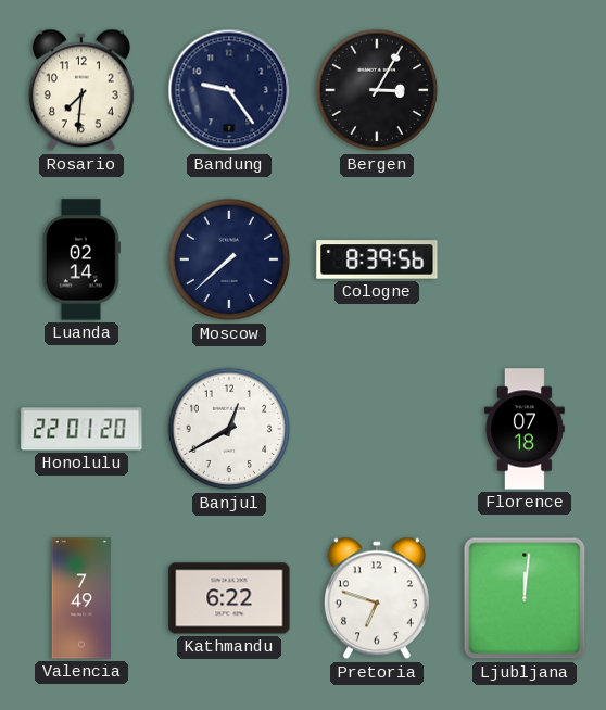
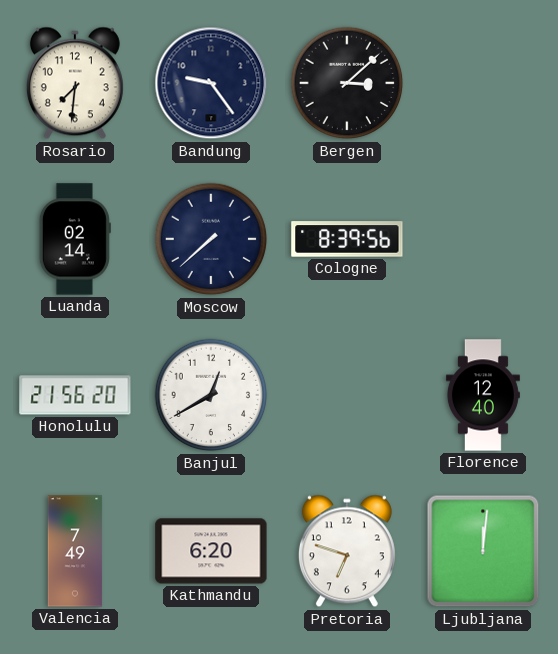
Bergen: 3:05 -> 3:08 (347, 83)
Honolulu: 22:01 -> 21:56 (75, 395)
Florence: 07:18 -> 12:40 (483, 395)
Kathmandu: 6:22 -> 6:20 (211, 551)
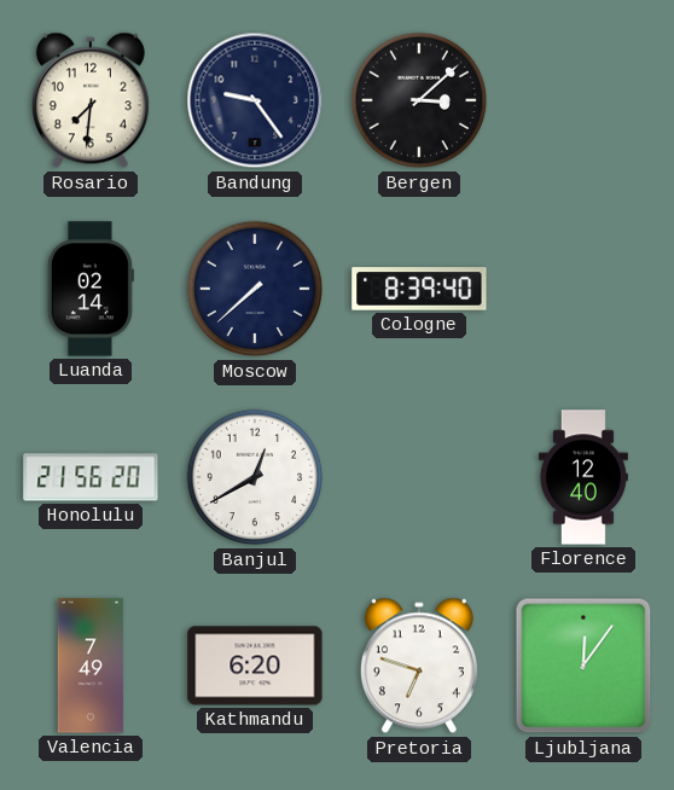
Cologne: 8:39:56 -> 8:39:40 (419, 289)
Ljubljana: 12:01 -> 12:06 (583, 666)
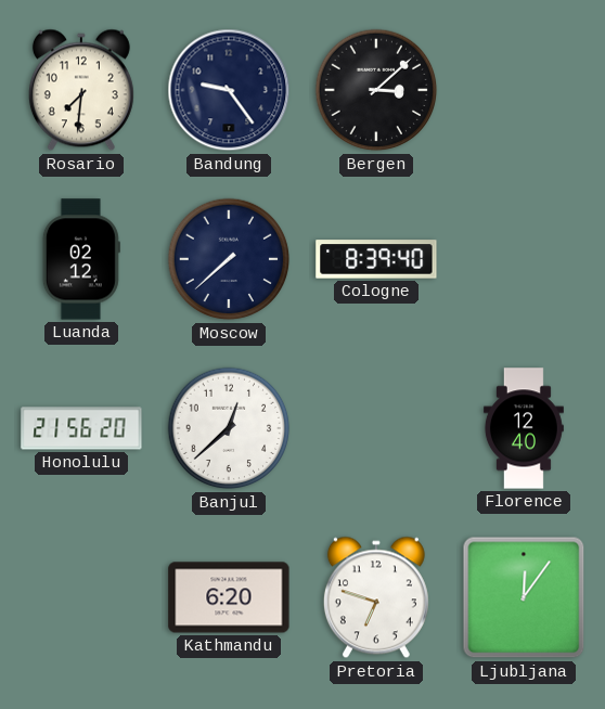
Luanda: 02:14 -> 02:12 (81, 259)
Banjul: 12:40 -> 12:38 (229, 428)
Valencia: 7:49 -> none (91, 666)
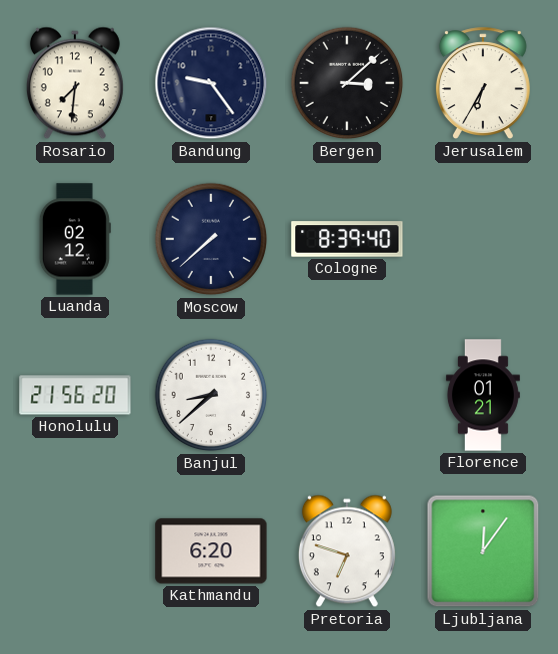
Jerusalem: none -> 6:35 (483, 84)
Banjul: 12:38 -> 8:38 (211, 395)
Florence: 12:40 -> 01:21 (483, 395)
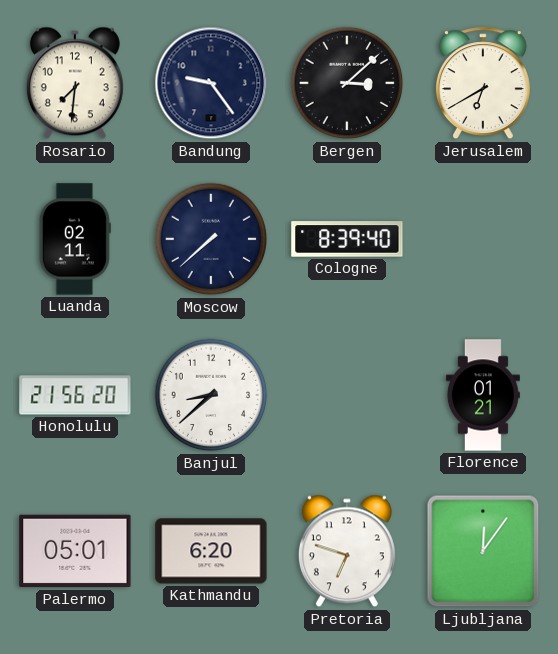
Jerusalem: 6:35 -> 6:40 (483, 84)
Luanda: 02:12 -> 02:11 (75, 239)
Palermo: none -> 05:01 (75, 551)
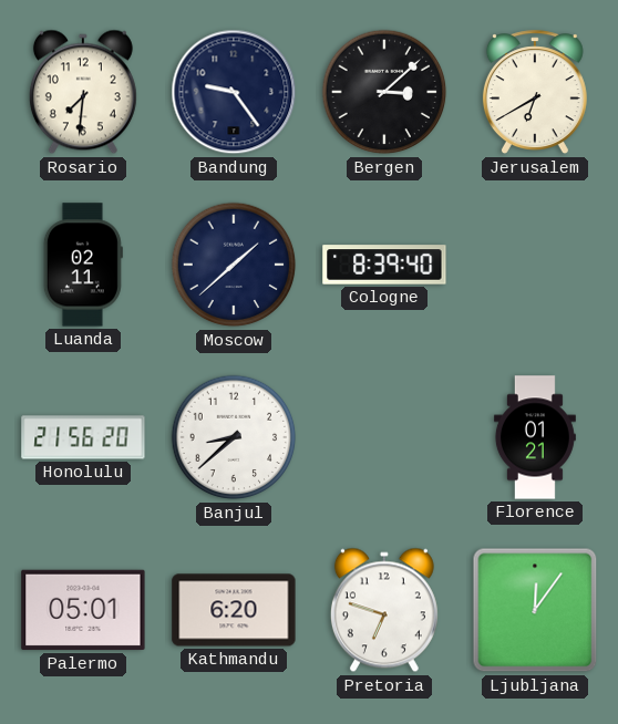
Moscow: 7:38 -> 1:38 (234, 265)
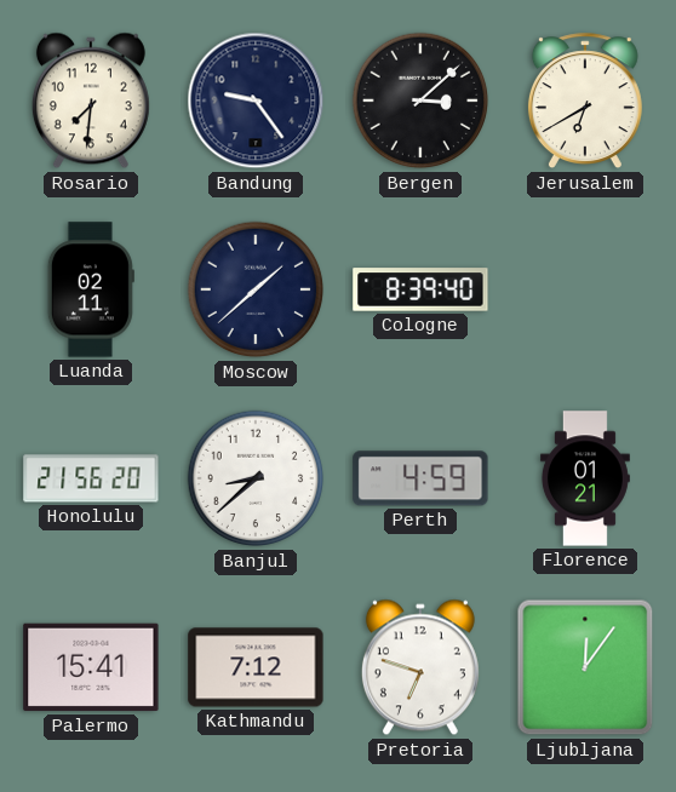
Perth: none -> 4:59 (420, 478)
Palermo: 05:01 -> 15:41 (91, 667)
Kathmandu: 6:20 -> 7:12 (256, 667)
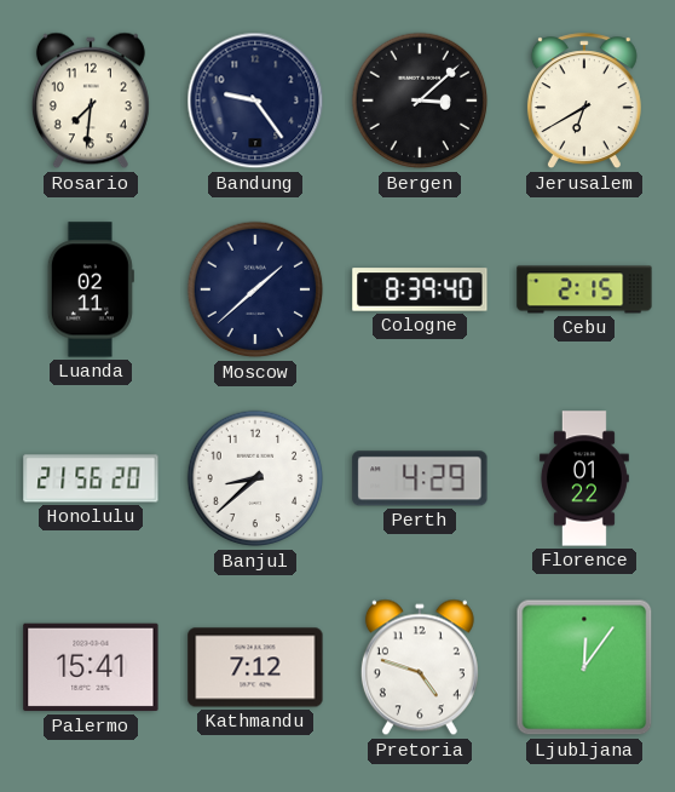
Cebu: none -> 2:15 (584, 289)
Perth: 4:59 -> 4:29 (420, 478)
Florence: 01:21 -> 01:22 (584, 478)
Pretoria: 6:48 -> 4:48 (420, 667)
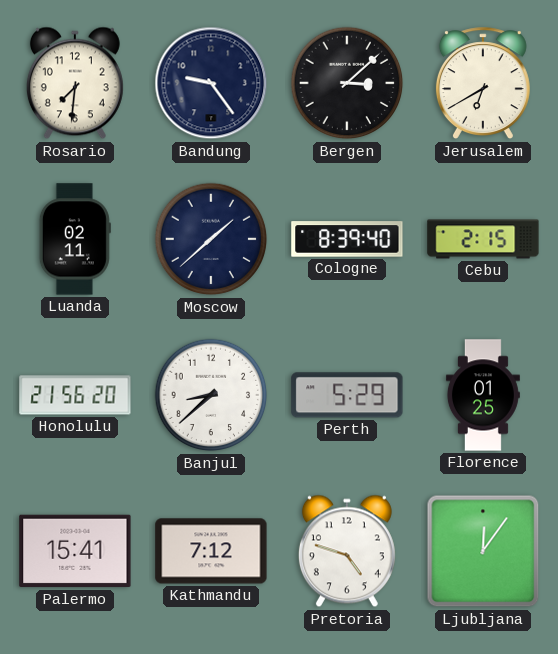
Perth: 4:29 -> 5:29 (347, 395)
Florence: 01:22 -> 01:25 (483, 395)
